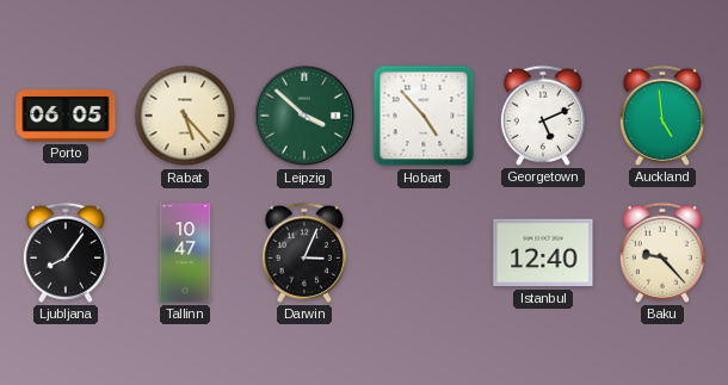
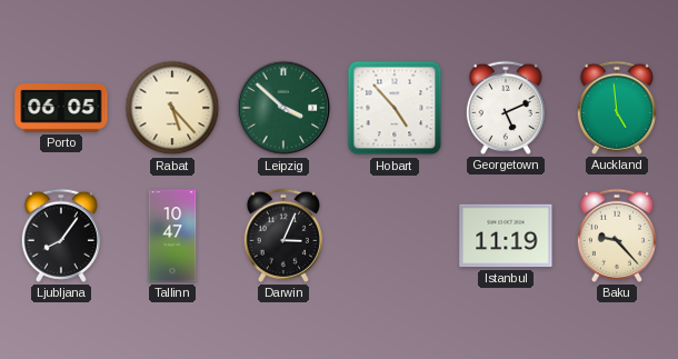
Istanbul: 12:40 -> 11:19 (506, 236)
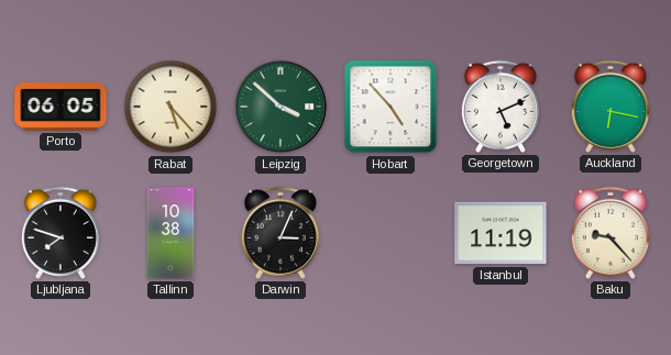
Auckland: 4:59 -> 6:17 (610, 107)
Ljubljana: 8:06 -> 7:48 (61, 233)
Tallinn: 10:47 -> 10:38 (170, 233)
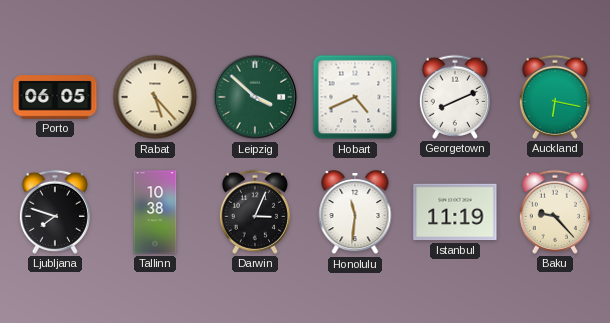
Hobart: 4:53 -> 4:41 (355, 97)
Georgetown: 5:11 -> 8:11 (455, 97)
Honolulu: none -> 11:31 (355, 213)
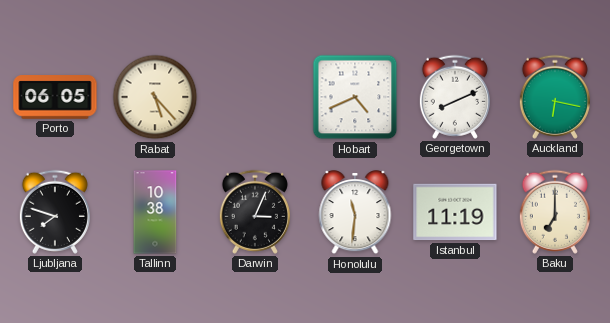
Leipzig: 3:52 -> none (255, 97)
Baku: 9:23 -> 7:00 (555, 212)
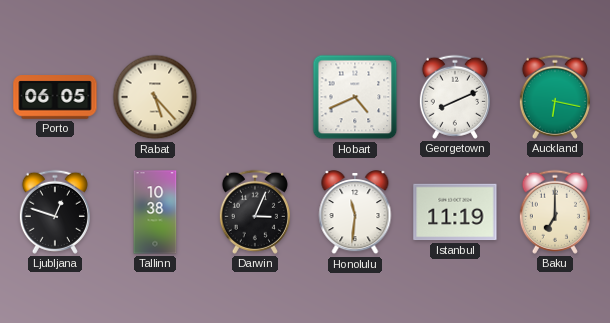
Ljubljana: 7:48 -> 12:48 (55, 212)
